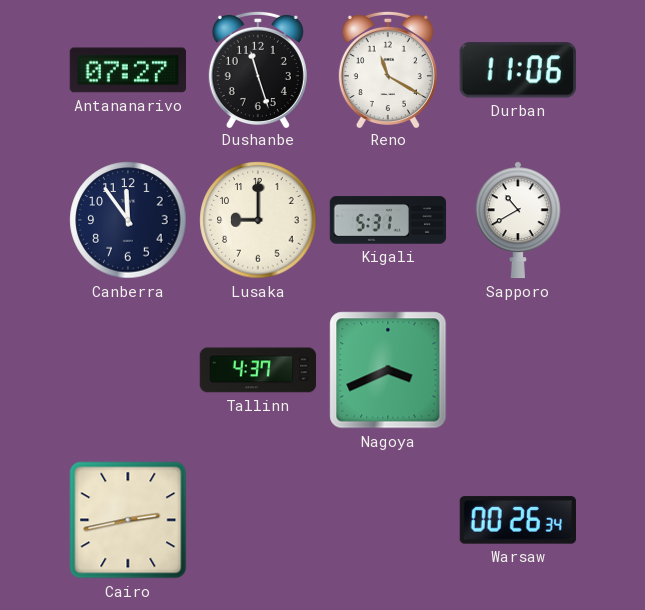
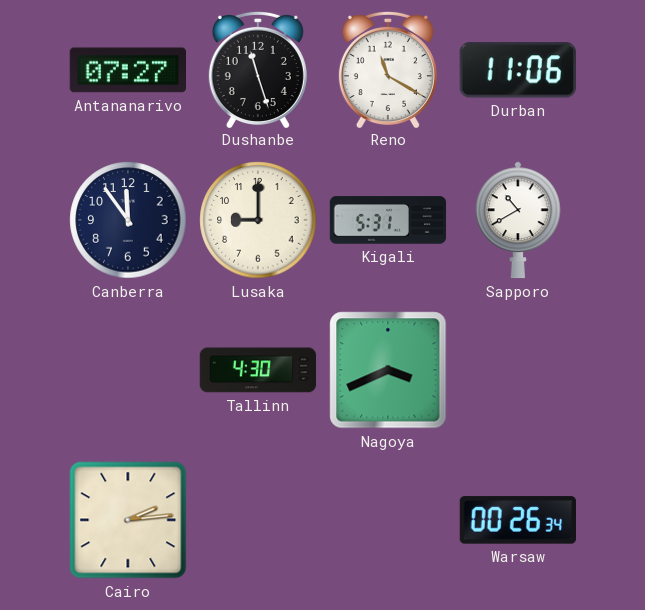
Tallinn: 4:37 -> 4:30 (258, 370)
Cairo: 2:43 -> 2:14 (128, 520)
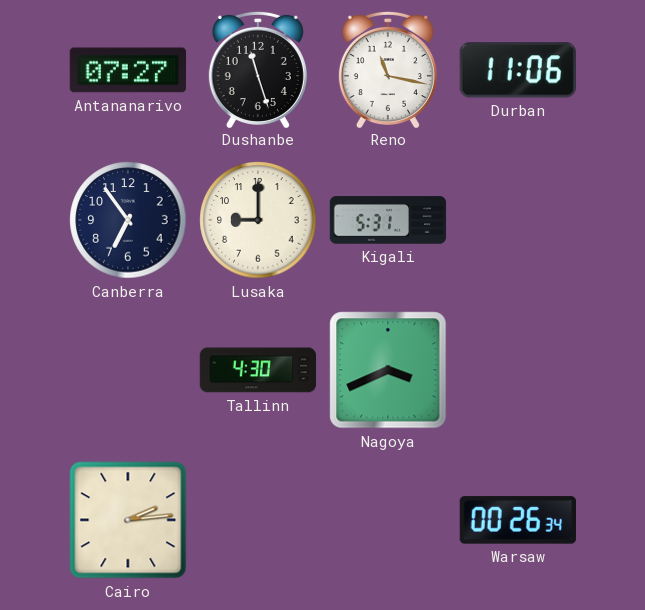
Reno: 11:20 -> 11:17 (388, 69)
Canberra: 11:54 -> 6:54 (128, 220)
Sapporo: 10:40 -> none (519, 220)
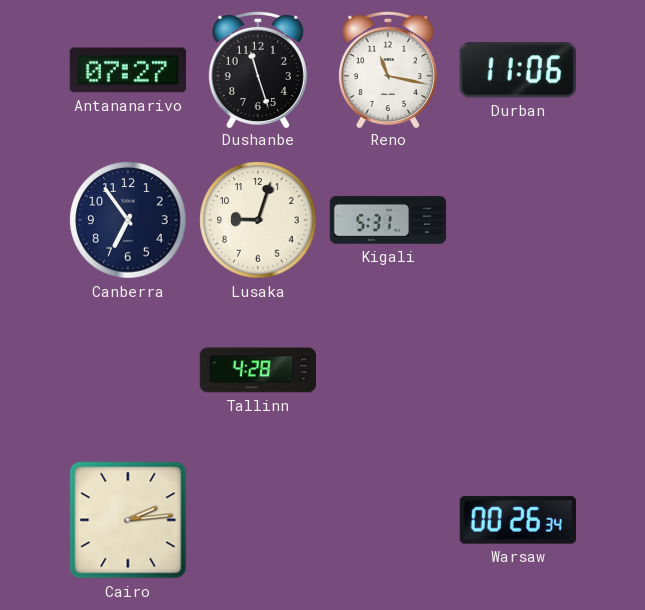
Lusaka: 9:00 -> 9:03 (258, 220)
Tallinn: 4:30 -> 4:28 (258, 370)
Nagoya: 3:41 -> none (388, 370)
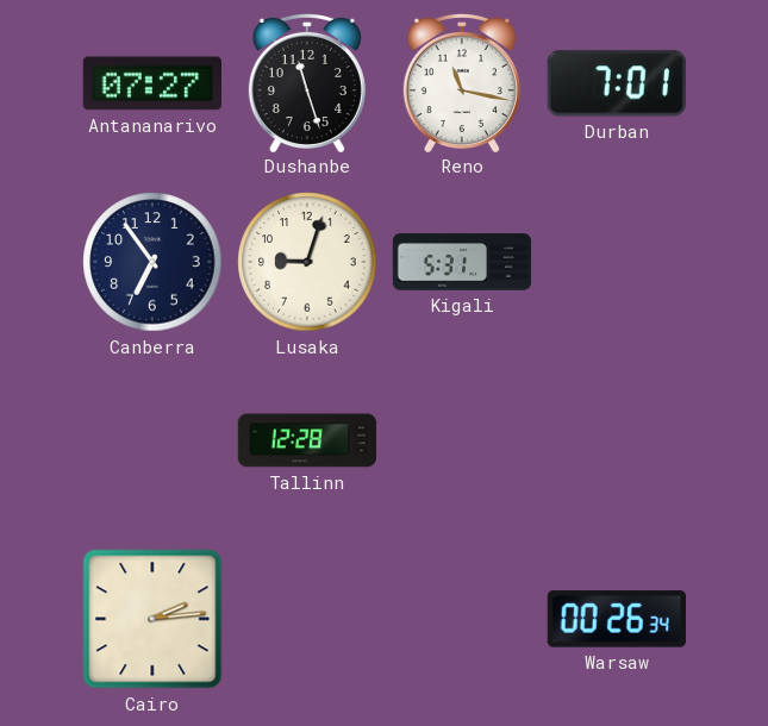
Durban: 11:06 -> 7:01 (617, 83)
Tallinn: 4:28 -> 12:28 (307, 440)
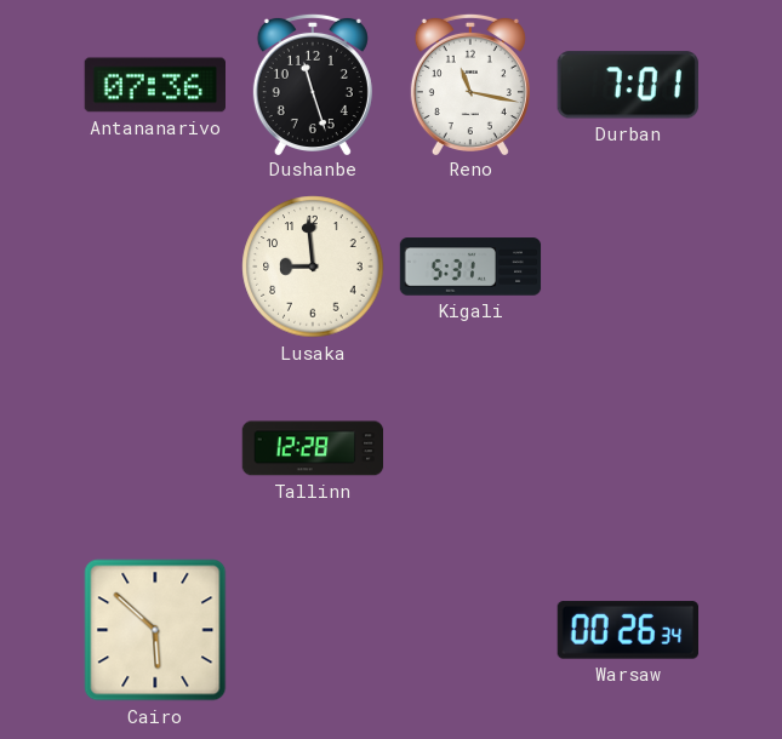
Antananarivo: 07:27 -> 07:36 (154, 85)
Canberra: 6:54 -> none (152, 262)
Lusaka: 9:03 -> 8:59 (313, 267)
Cairo: 2:14 -> 5:52 (155, 630)
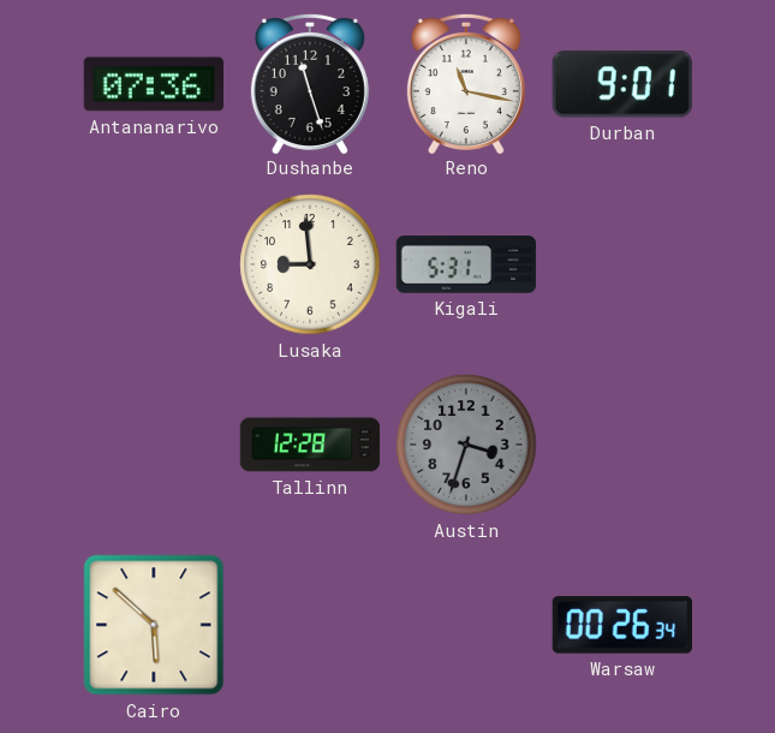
Durban: 7:01 -> 9:01 (622, 84)
Austin: none -> 3:33 (466, 445)
